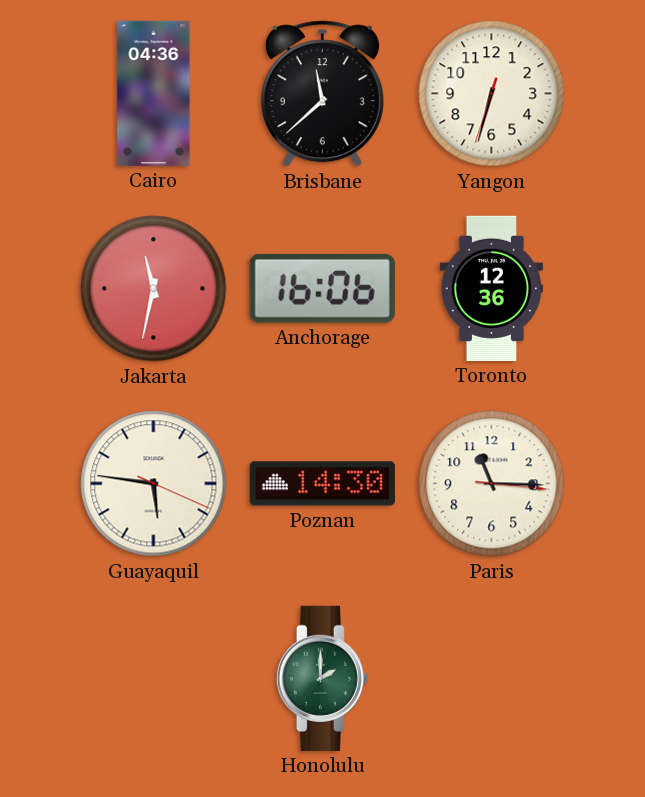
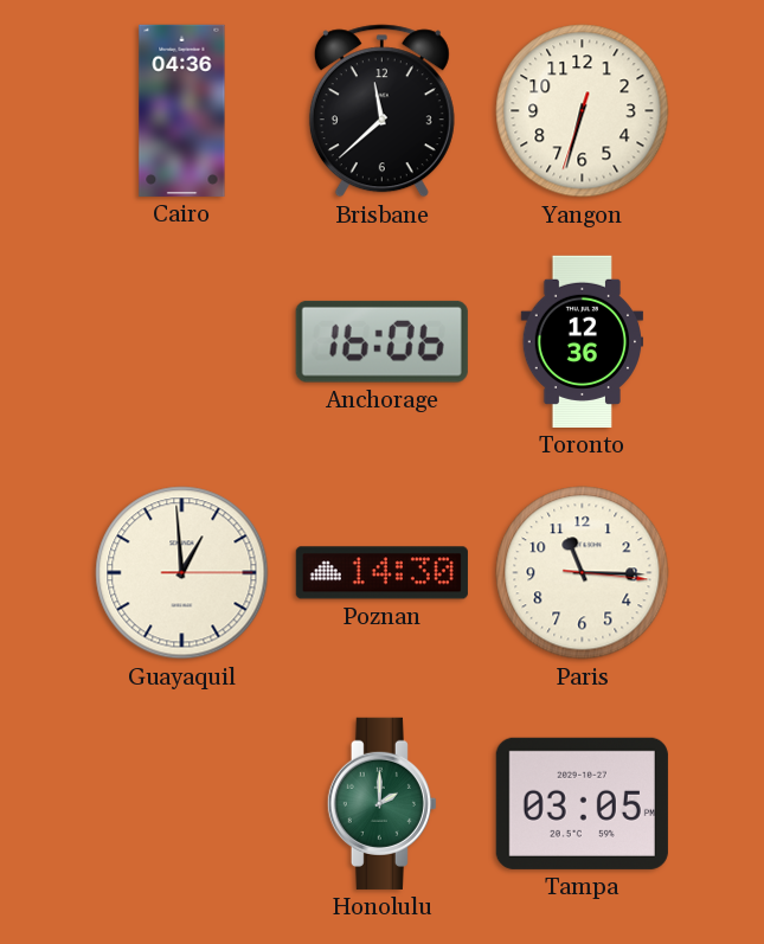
Jakarta: 11:32 -> none (154, 289)
Guayaquil: 5:46 -> 12:59 (182, 573)
Tampa: none -> 03:05 (582, 803)
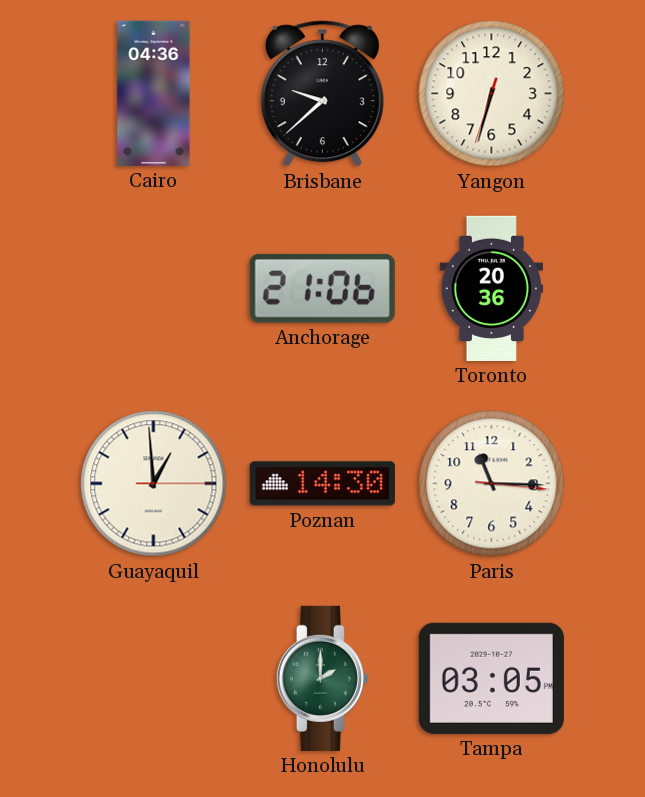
Brisbane: 11:38 -> 9:38 (322, 94)
Anchorage: 16:06 -> 21:06 (322, 288)
Toronto: 12:36 -> 20:36 (492, 288)
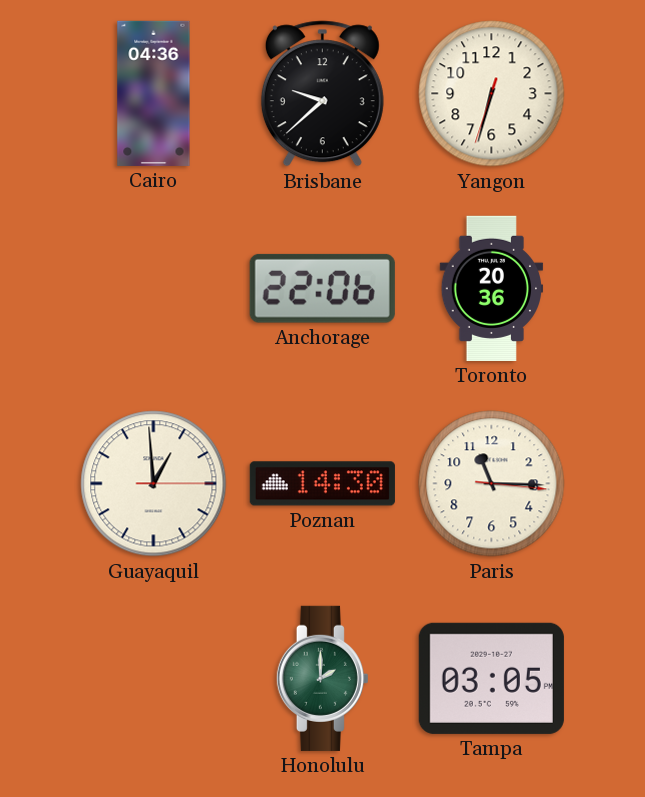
Anchorage: 21:06 -> 22:06 (322, 288)
